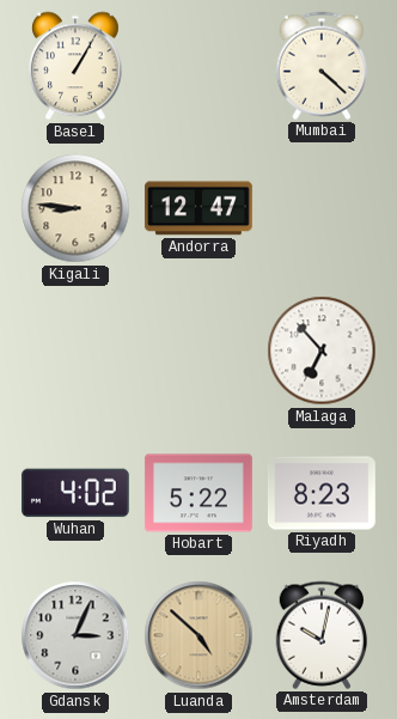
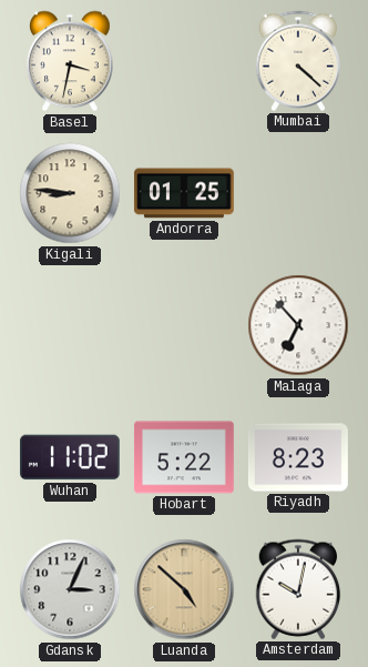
Basel: 1:05 -> 3:32 (71, 61)
Andorra: 12:47 -> 01:25 (184, 193)
Wuhan: 4:02 -> 11:02 (70, 457)
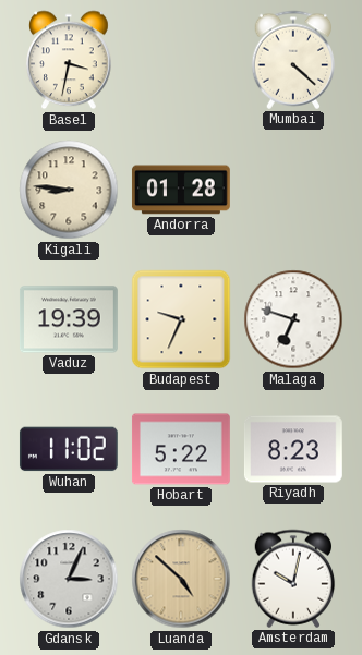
Andorra: 01:25 -> 01:28 (181, 190)
Vaduz: none -> 19:39 (69, 319)
Budapest: none -> 9:34 (181, 319)
Malaga: 6:53 -> 6:48 (293, 319)
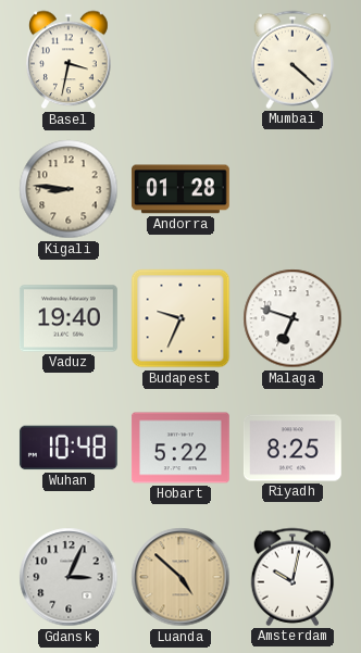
Vaduz: 19:39 -> 19:40 (69, 318)
Wuhan: 11:02 -> 10:48 (69, 448)
Riyadh: 8:23 -> 8:25 (292, 448)
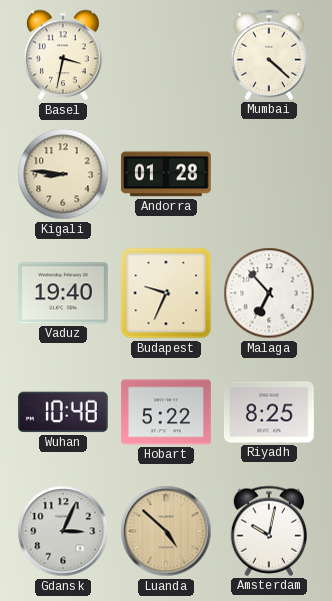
Malaga: 6:48 -> 6:53 (269, 293)
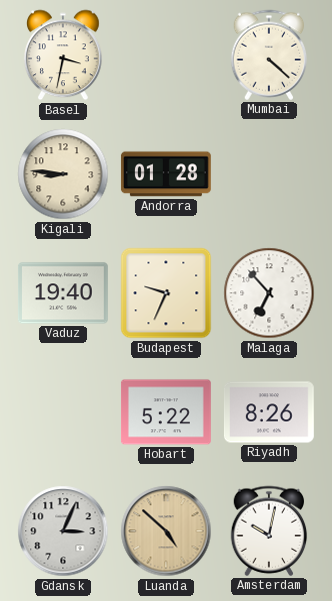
Wuhan: 10:48 -> none (63, 412)
Riyadh: 8:25 -> 8:26 (269, 412)
